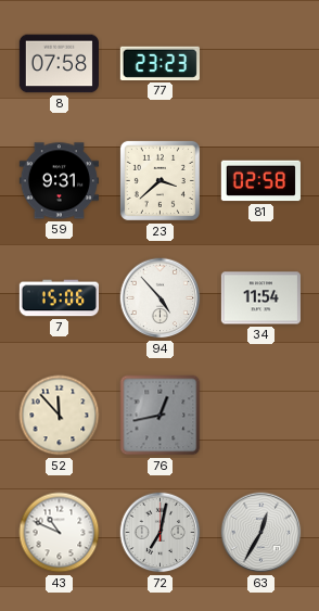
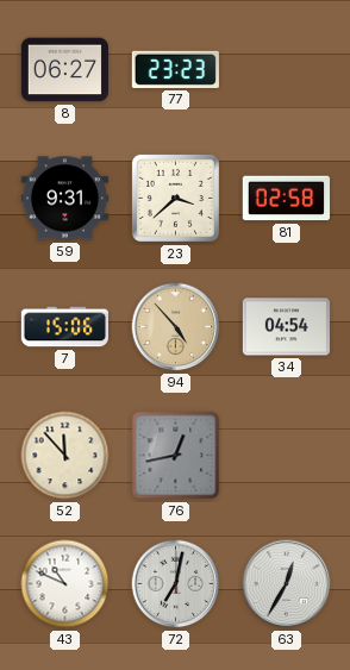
8: 07:58 -> 06:27 (64, 70)
94 dial: white -> champagne (176, 327)
34: 11:54 -> 04:54 (286, 327)
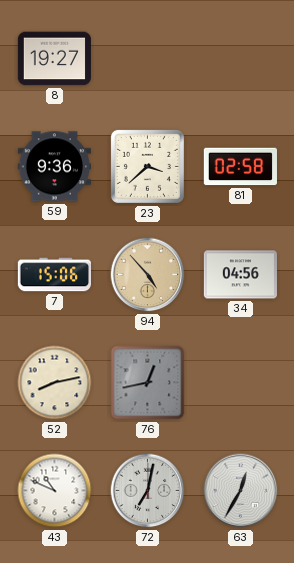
8: 06:27 -> 19:27 (54, 59)
77: 23:23 -> none (175, 69)
59: 9:31 -> 9:36 (54, 167)
34: 04:54 -> 04:56 (240, 275)
52: 11:53 -> 8:13 (55, 383)
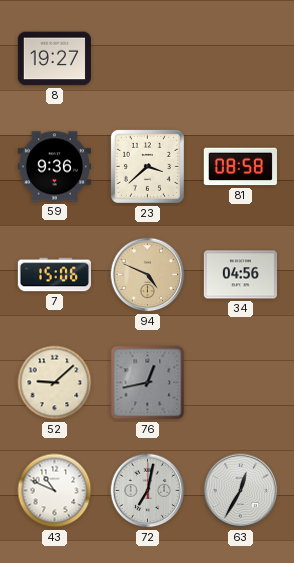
81: 02:58 -> 08:58 (240, 167)
94: 4:53 -> 4:49 (148, 275)
52: 8:13 -> 9:08 (55, 383)
